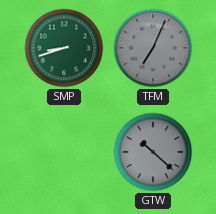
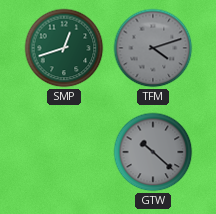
SMP: 8:42 -> 12:42 (64, 48)
TFM: 7:04 -> 4:12 (153, 48)
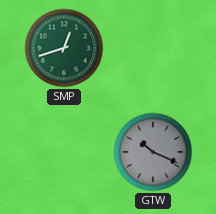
TFM: 4:12 -> none (153, 48)
GTW: 10:22 -> 10:19 (153, 152)
